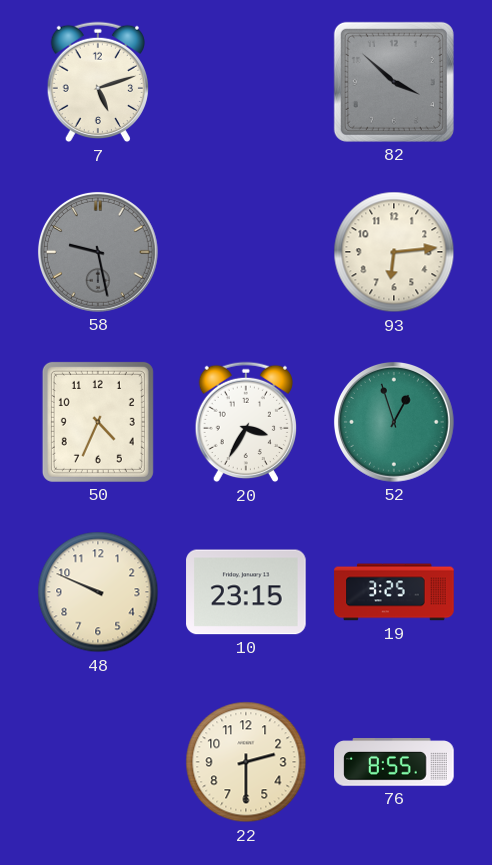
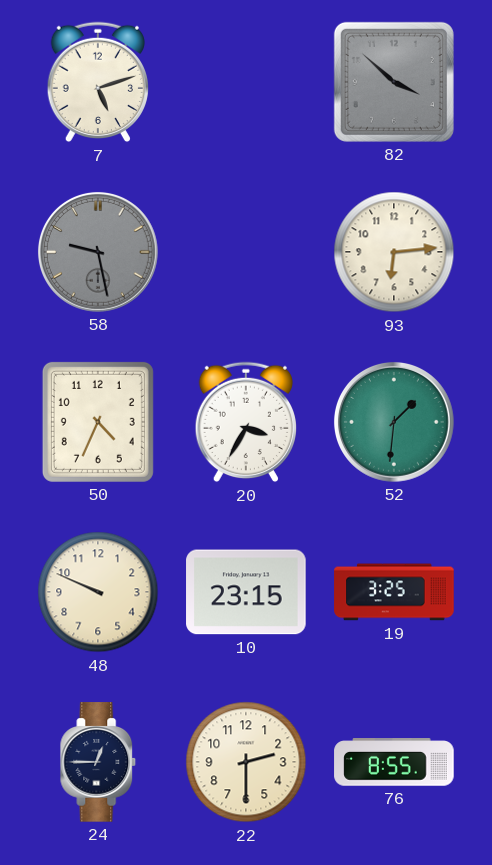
52: 12:57 -> 1:31 (394, 422)
24: none -> 12:45 (98, 762)
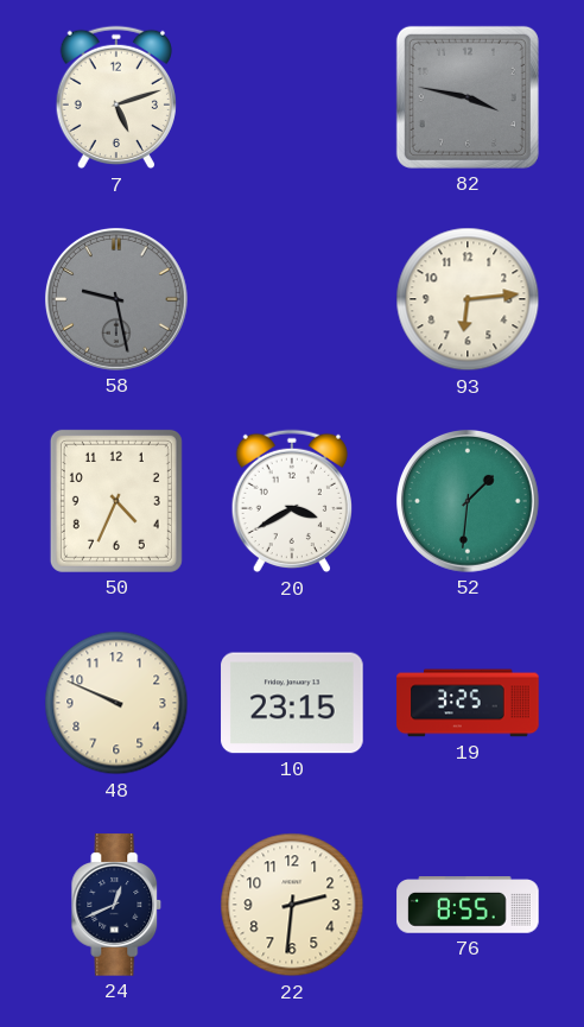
82: 3:52 -> 3:47 (468, 97)
20: 3:35 -> 3:40 (292, 501)
24: 12:45 -> 12:41 (116, 905)
22: 2:30 -> 2:31 (292, 905)
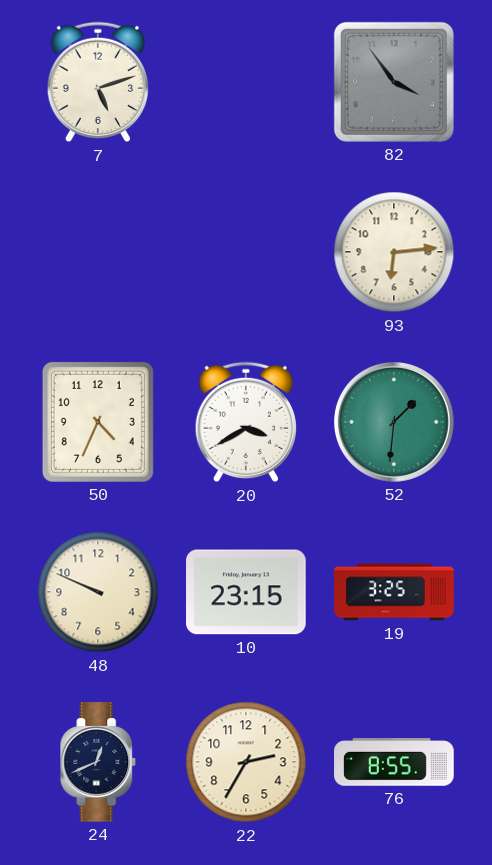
82: 3:47 -> 3:54 (394, 82)
58: 9:28 -> none (116, 299)
22: 2:31 -> 2:35 (246, 762)
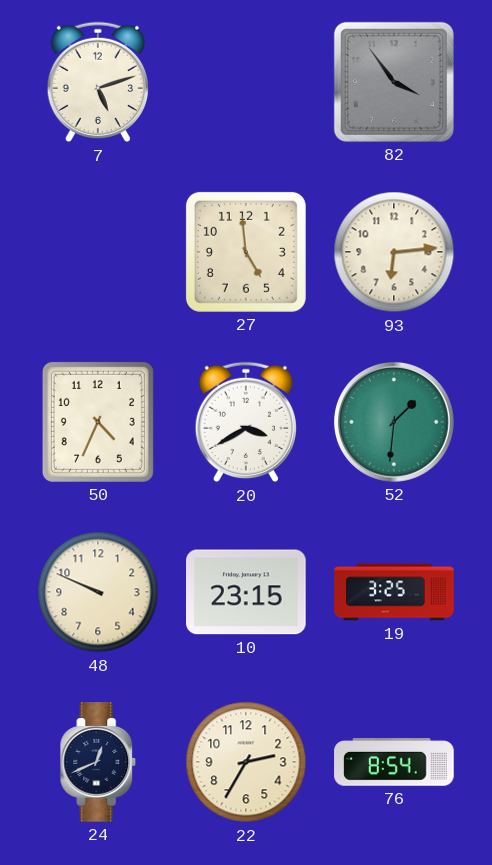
27: none -> 4:59 (246, 252)
76: 8:55 -> 8:54 (394, 762)
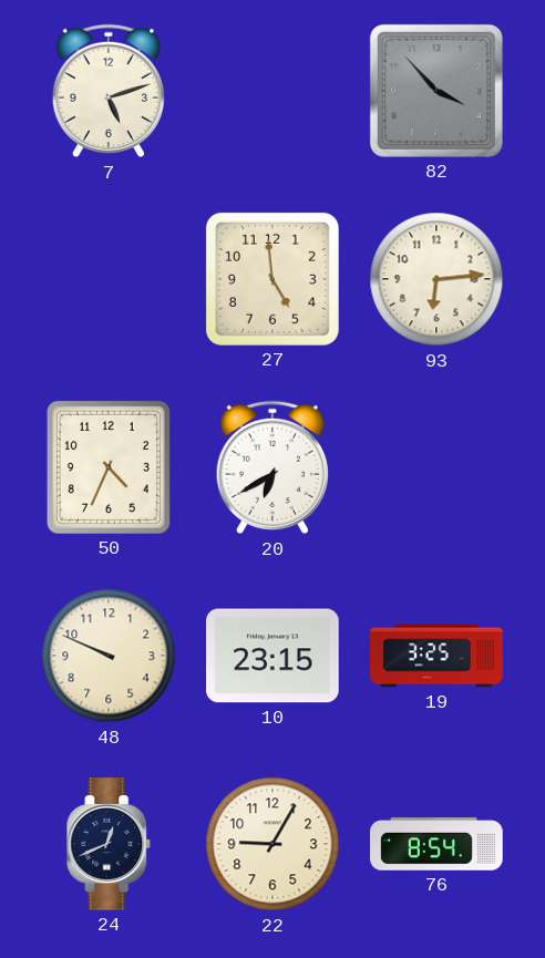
82: 3:54 -> 3:53 (436, 91)
20: 3:40 -> 6:40 (272, 467)
52: 1:31 -> none (394, 422)
22: 2:35 -> 9:05 (272, 844)
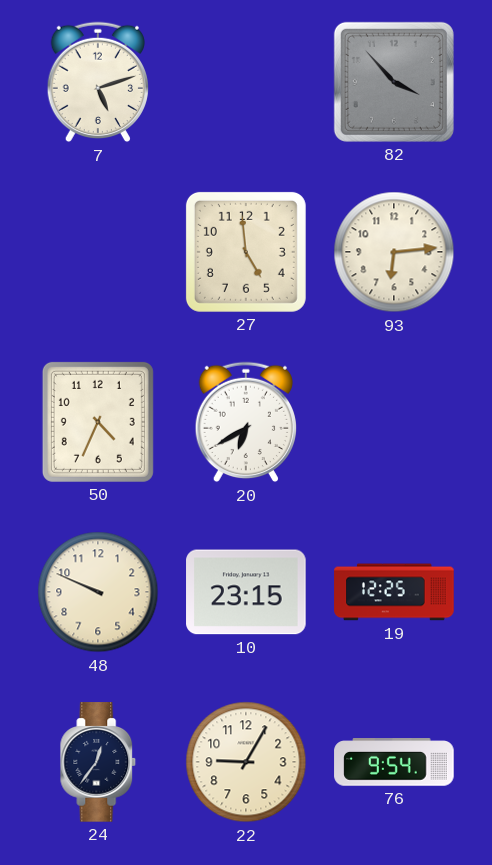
19: 3:25 -> 12:25 (394, 592)
24: 12:41 -> 12:36 (98, 762)
76: 8:54 -> 9:54 (394, 762)
